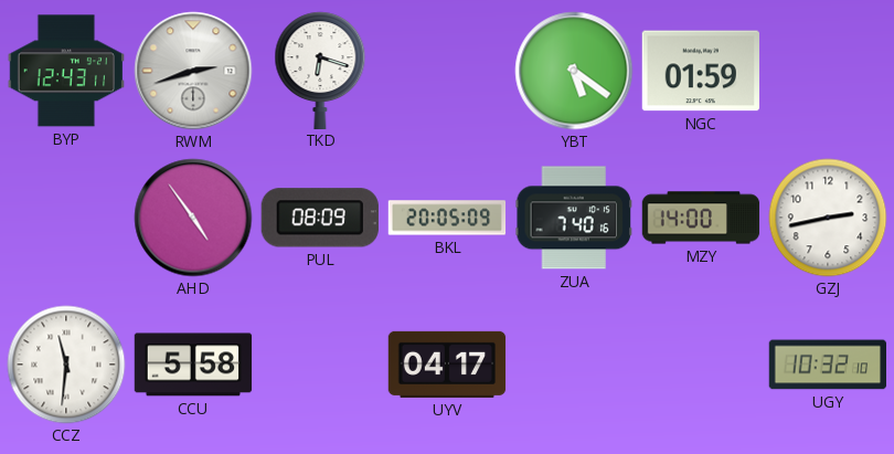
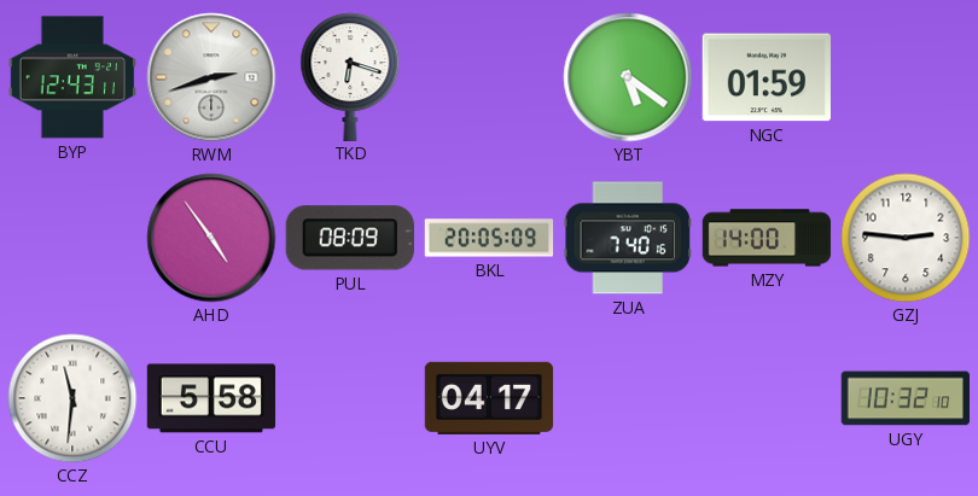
GZJ: 2:43 -> 2:46 (906, 238)
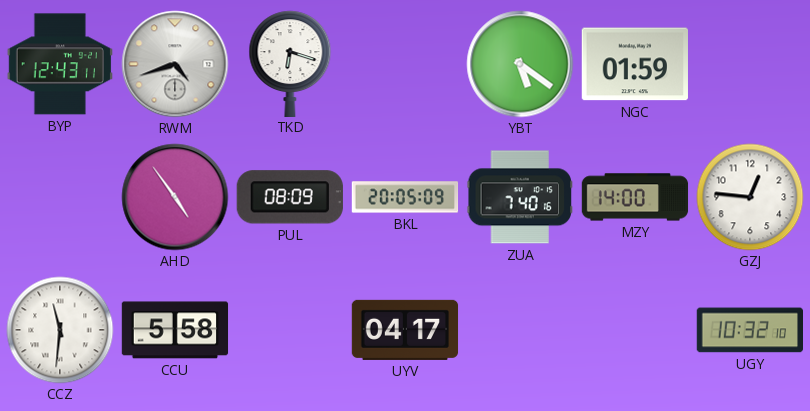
RWM: 2:42 -> 4:42 (175, 64)
GZJ: 2:46 -> 12:46 (750, 197)
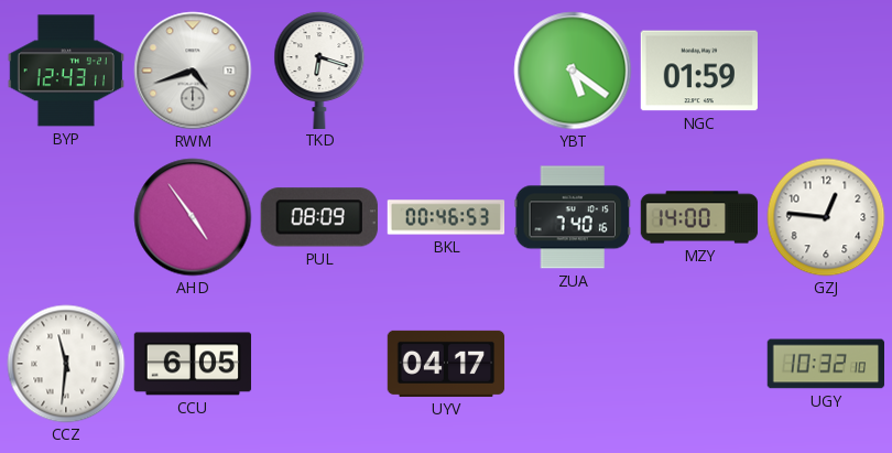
BKL: 20:05 -> 00:46 (446, 217)
CCU: 5:58 -> 6:05 (193, 364)
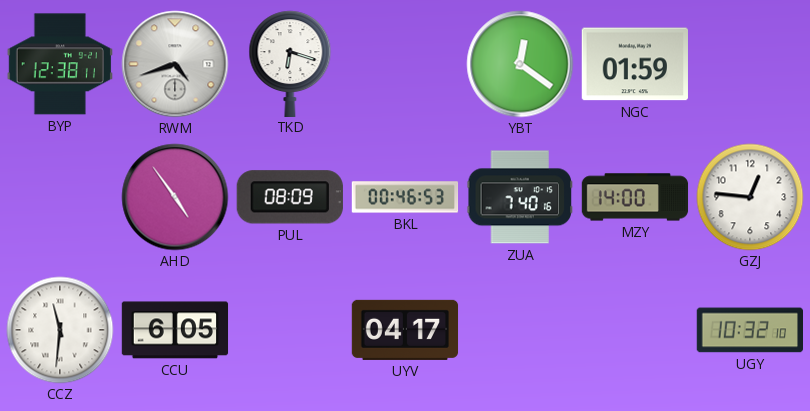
BYP: 12:43 -> 12:38 (59, 64)
YBT: 5:21 -> 12:21 (520, 64)
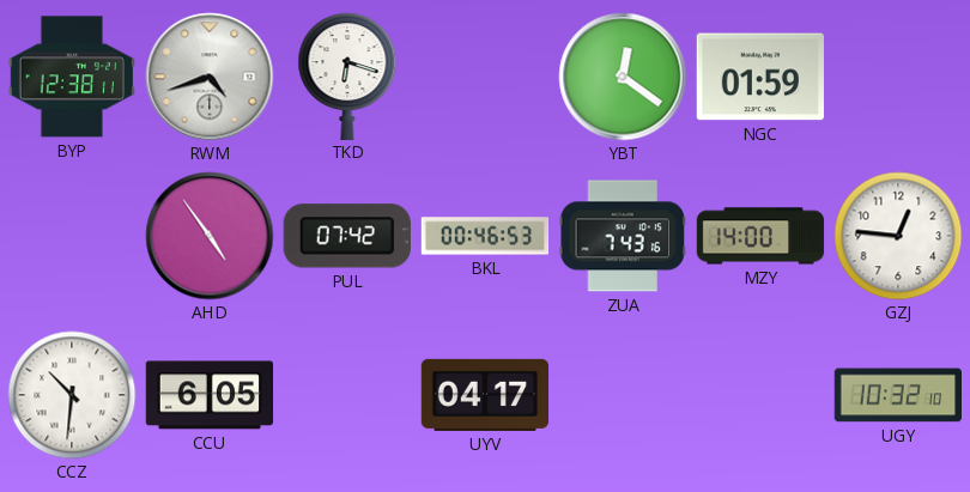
PUL: 08:09 -> 07:42 (347, 236)
ZUA: 7:40 -> 7:43 (622, 236)
CCZ: 11:31 -> 10:31 (72, 395)
